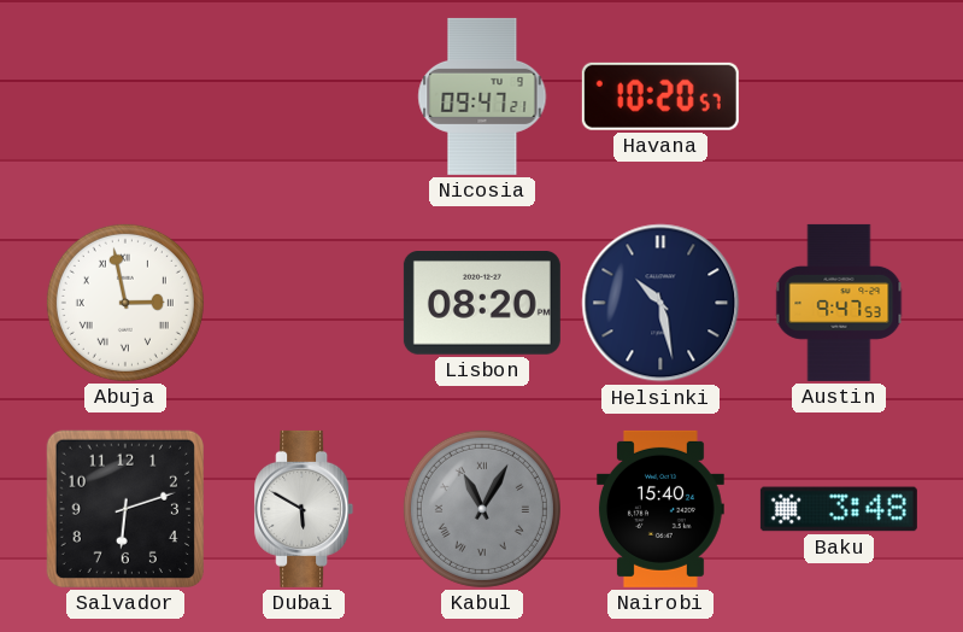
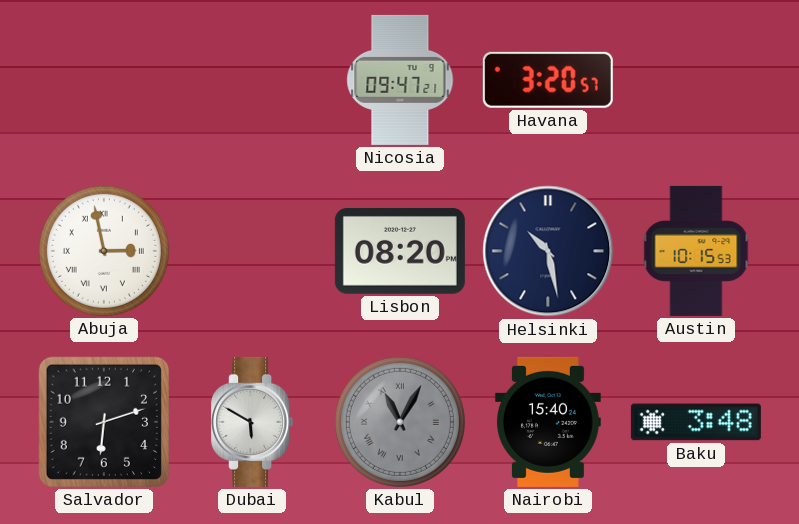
Havana: 10:20 -> 3:20 (548, 80)
Austin: 9:47 -> 10:15 (696, 251)
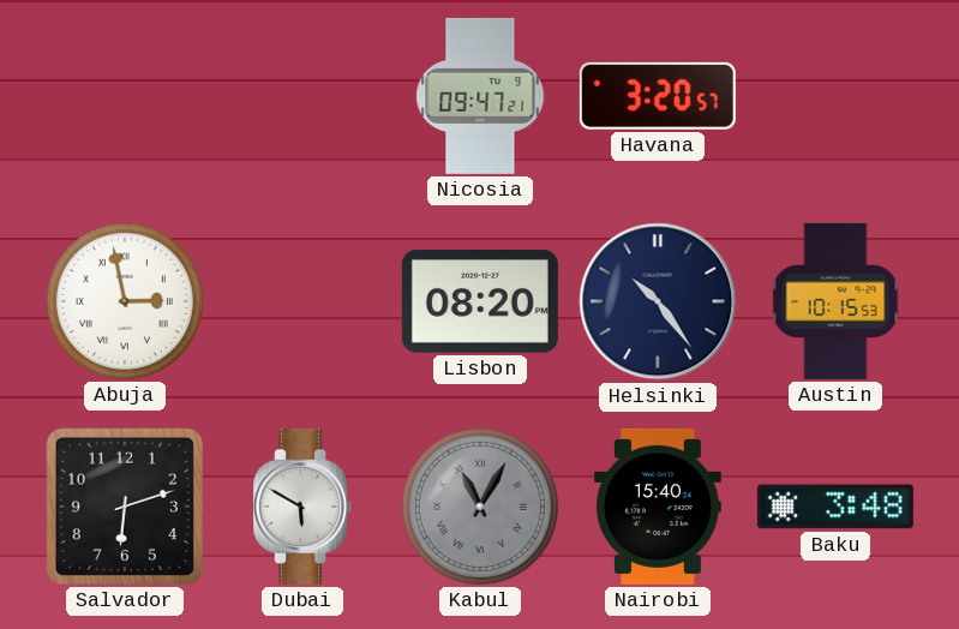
Helsinki: 10:28 -> 10:24 (658, 301)
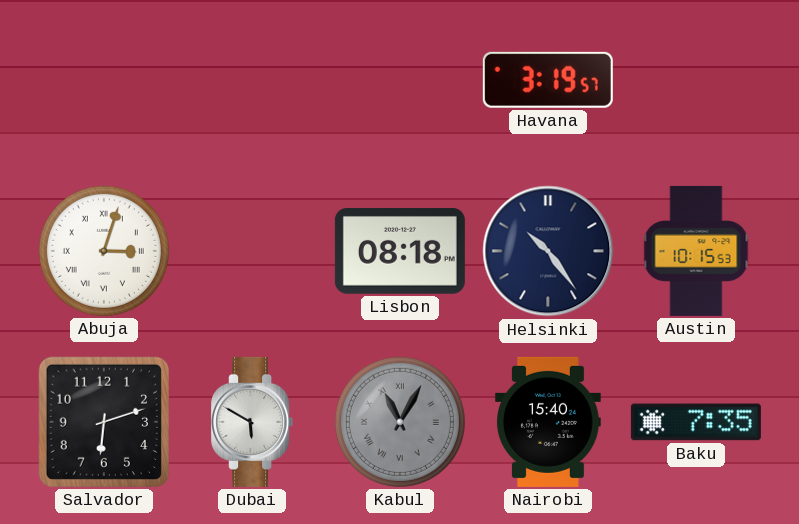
Nicosia: 09:47 -> none (480, 96)
Havana: 3:20 -> 3:19 (548, 80)
Abuja: 2:58 -> 3:03 (104, 251)
Lisbon: 08:20 -> 08:18 (400, 252)
Baku: 3:48 -> 7:35 (696, 422)
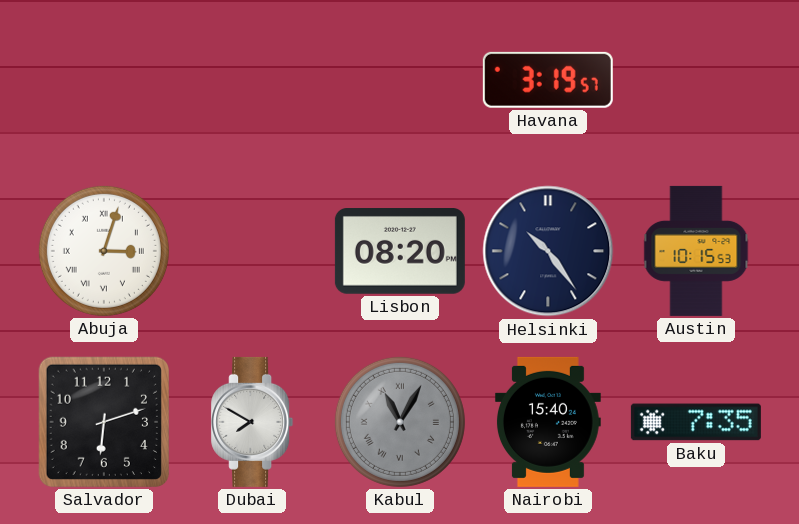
Lisbon: 08:18 -> 08:20 (400, 252)
Dubai: 5:50 -> 7:50 (252, 422)
